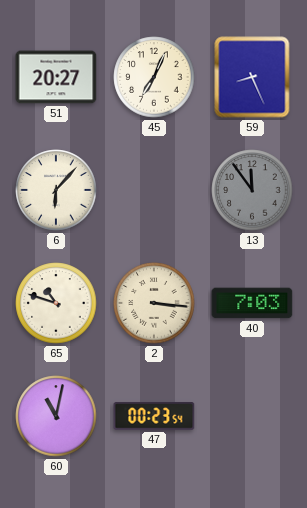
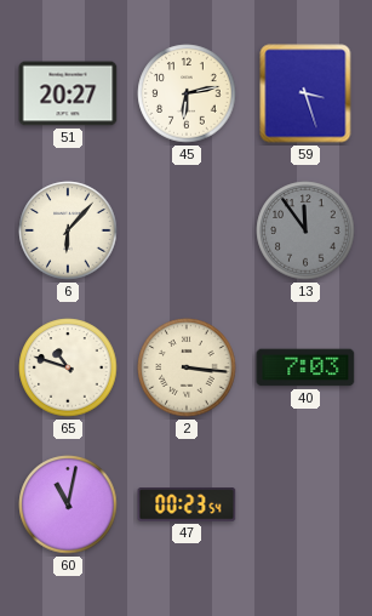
45: 7:04 -> 6:13 (187, 93)
59: 8:26 -> 3:27 (305, 93)
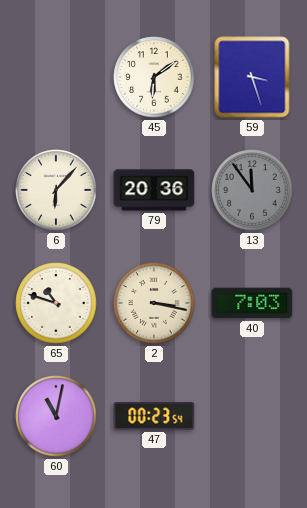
51: 20:27 -> none (68, 93)
45: 6:13 -> 6:09 (154, 77)
79: none -> 20:36 (154, 190)
2: 3:16 -> 3:17 (154, 303)
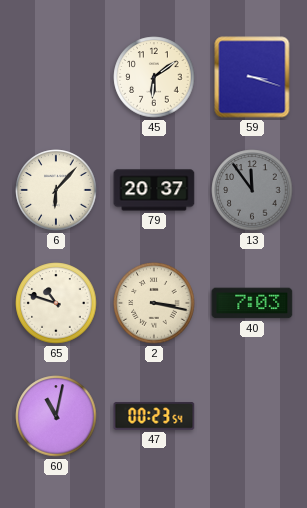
59: 3:27 -> 3:18 (252, 77)
79: 20:36 -> 20:37 (154, 190)
